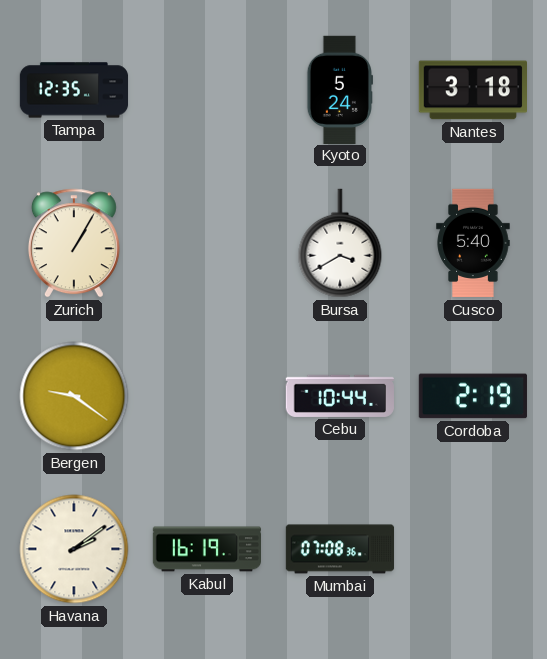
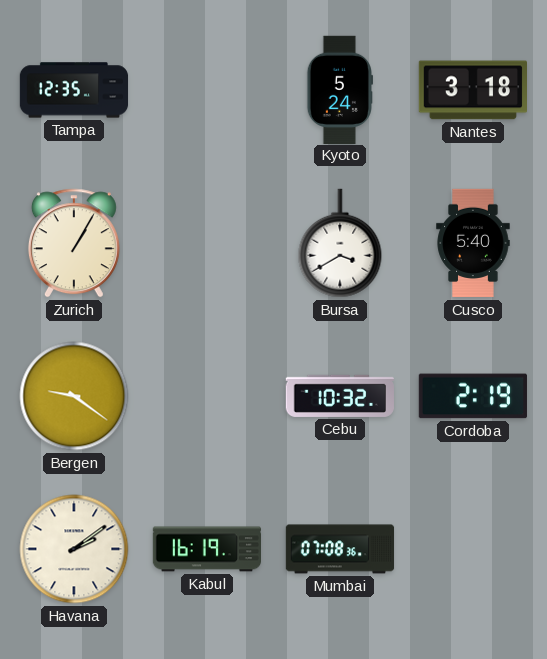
Cebu: 10:44 -> 10:32 (340, 396)
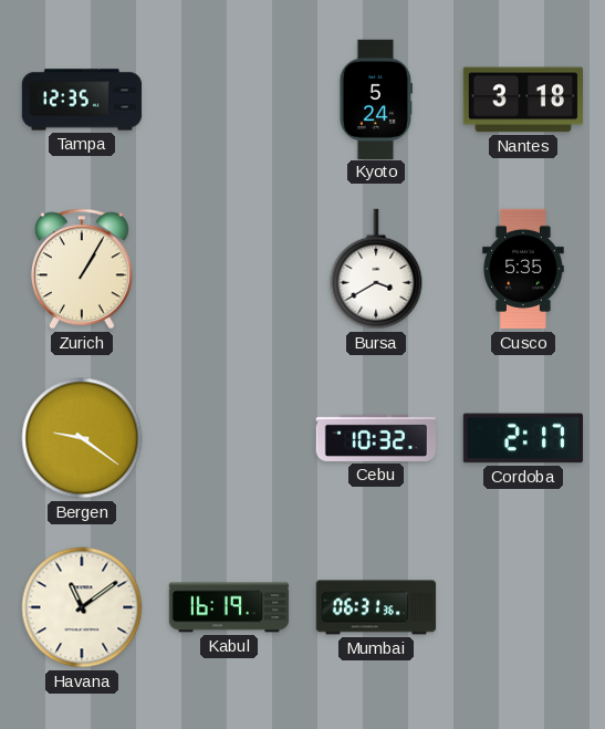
Cusco: 5:40 -> 5:35 (523, 269)
Cordoba: 2:19 -> 2:17 (523, 438)
Havana: 2:09 -> 11:09 (82, 607)
Mumbai: 07:08 -> 06:31 (376, 607)
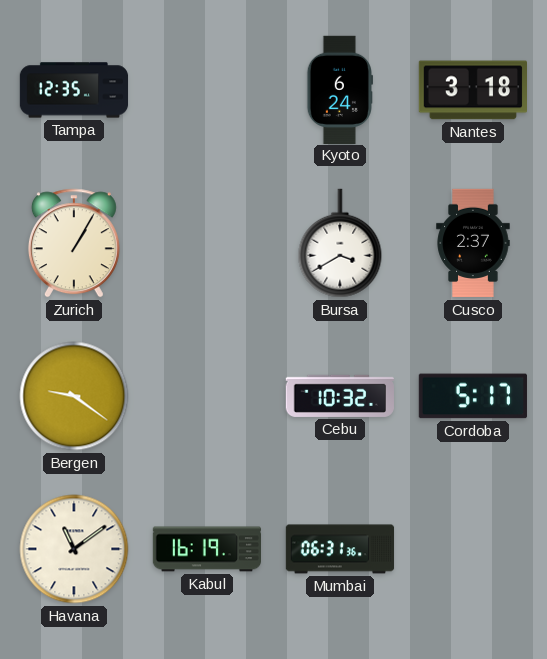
Kyoto: 5:24 -> 6:24 (339, 89)
Cusco: 5:35 -> 2:37 (473, 243)
Cordoba: 2:17 -> 5:17 (473, 396)
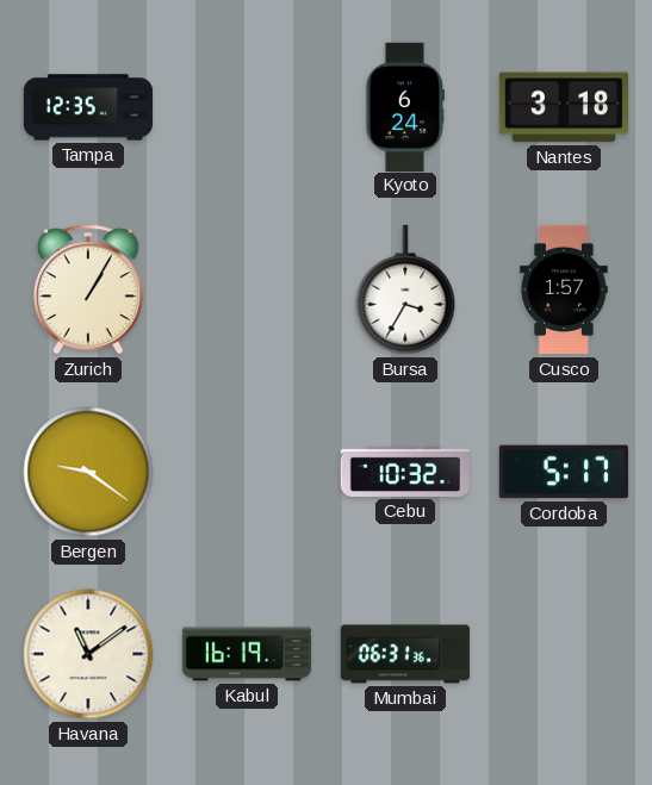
Bursa: 3:40 -> 3:35 (405, 289)
Cusco: 2:37 -> 1:57 (564, 289)
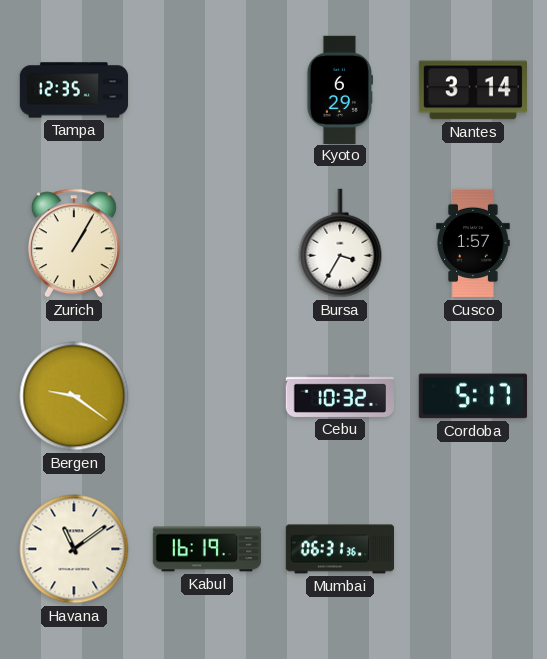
Kyoto: 6:24 -> 6:29 (339, 89)
Nantes: 3:18 -> 3:14 (472, 90)
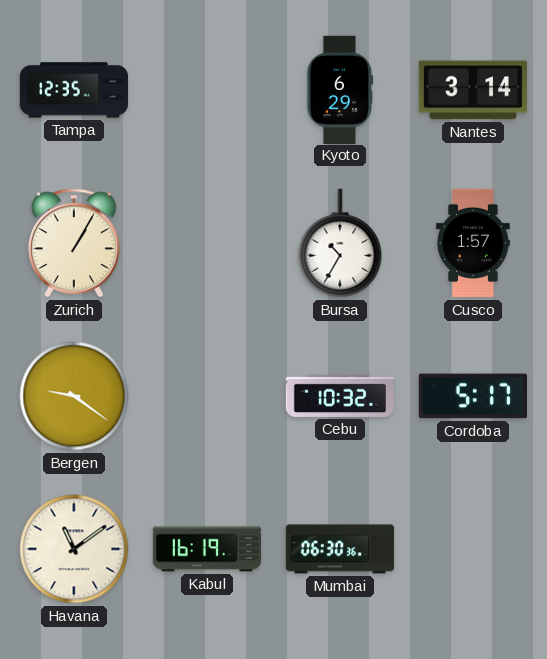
Bursa: 3:35 -> 10:35 (340, 243)
Mumbai: 06:31 -> 06:30 (340, 549)
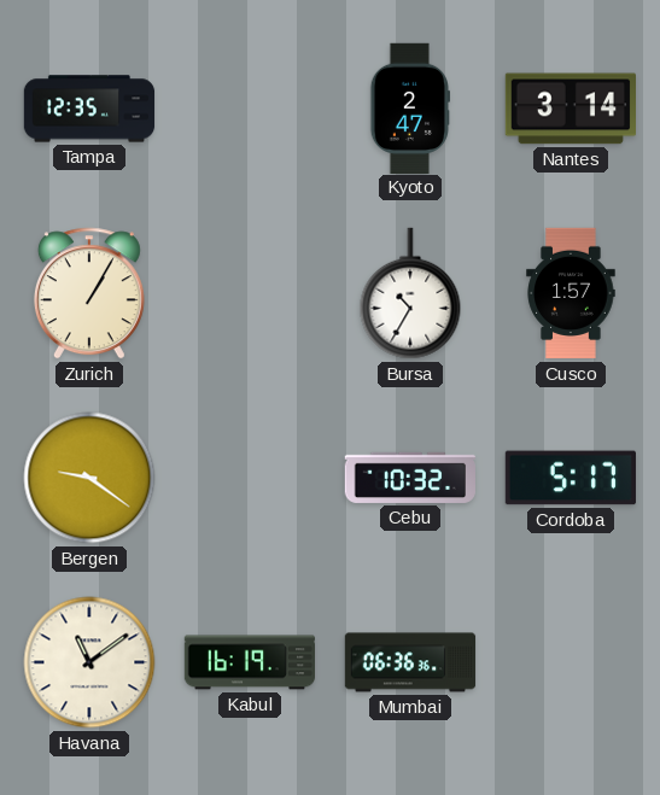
Kyoto: 6:29 -> 2:47 (409, 107)
Mumbai: 06:30 -> 06:36 (410, 662)
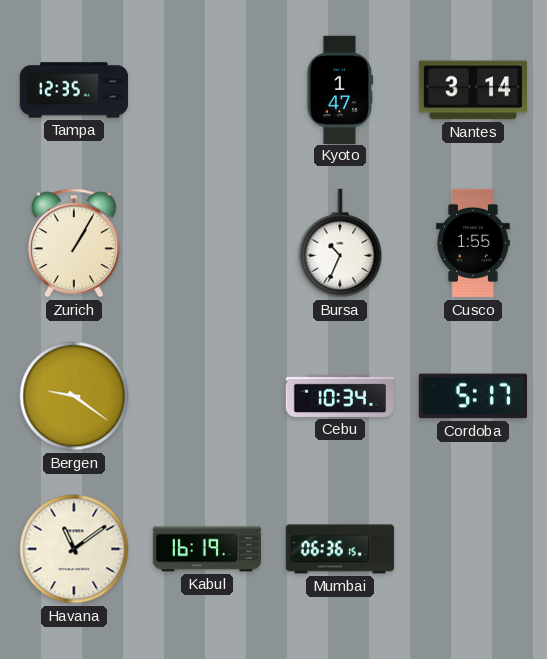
Kyoto: 2:47 -> 1:47 (339, 89)
Bursa: 10:35 -> 10:34 (340, 243)
Cusco: 1:57 -> 1:55 (473, 243)
Cebu: 10:32 -> 10:34 (340, 396)
Mumbai: 06:36:36 -> 06:36:15 (340, 549)
